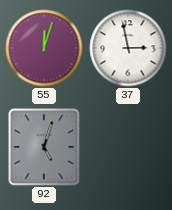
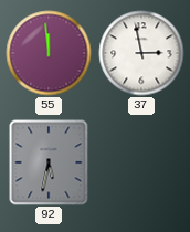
55: 12:03 -> 11:59 (49, 53)
92: 5:03 -> 5:32 (49, 162)
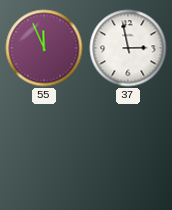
55: 11:59 -> 11:56 (44, 48)
92: 5:32 -> none (49, 162)
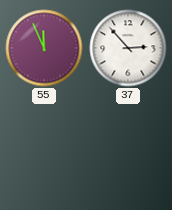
37: 2:58 -> 2:53 (128, 48)
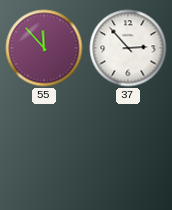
55: 11:56 -> 11:53 (44, 48)
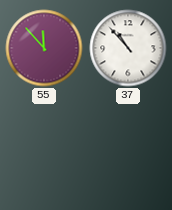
37: 2:53 -> 10:53 (128, 48)
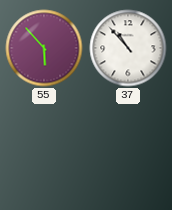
55: 11:53 -> 5:53 (44, 48)
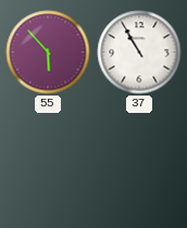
37: 10:53 -> 10:55 (139, 52)
